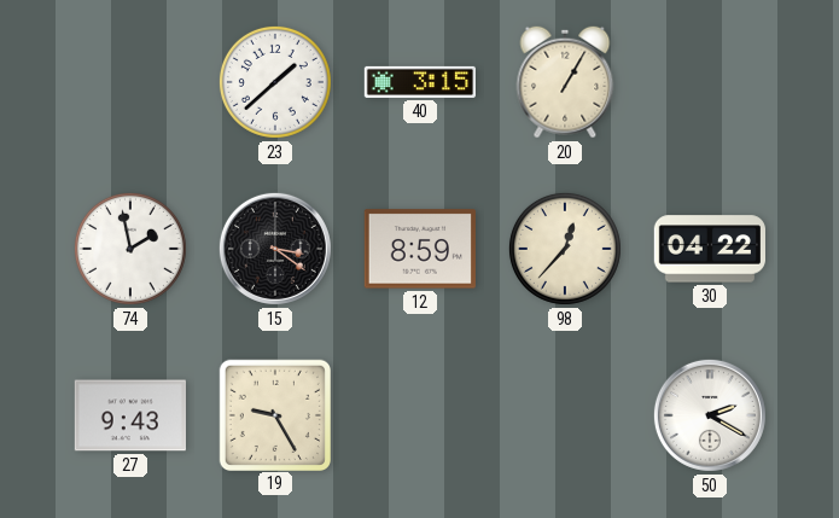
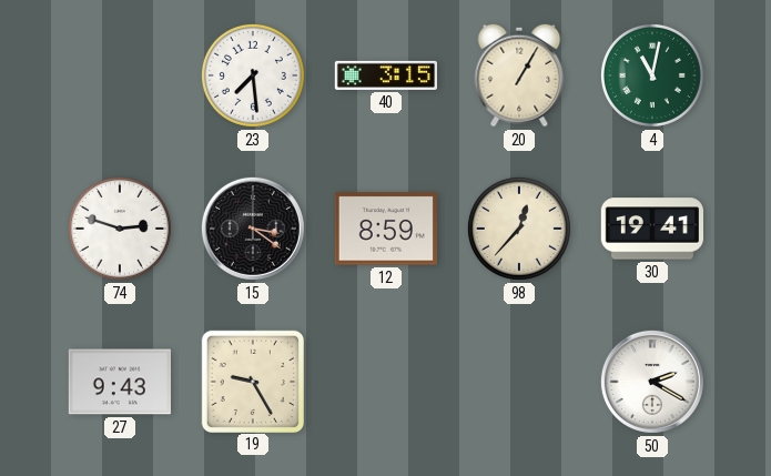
23: 1:38 -> 7:29 (253, 75)
4: none -> 11:02 (652, 75)
74: 1:58 -> 2:48 (120, 229)
30: 04:22 -> 19:41 (651, 229)
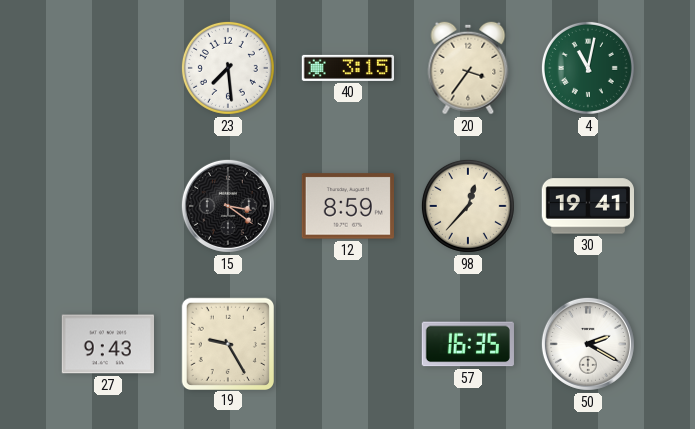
20: 1:05 -> 3:36 (468, 68)
74: 2:48 -> none (120, 229)
57: none -> 16:35 (468, 344)
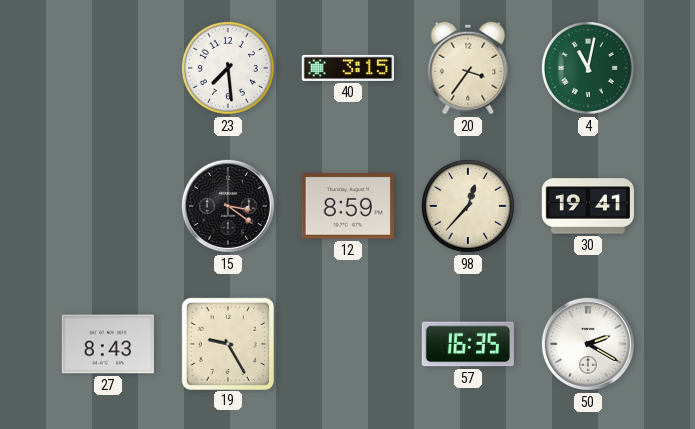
27: 9:43 -> 8:43 (107, 344)
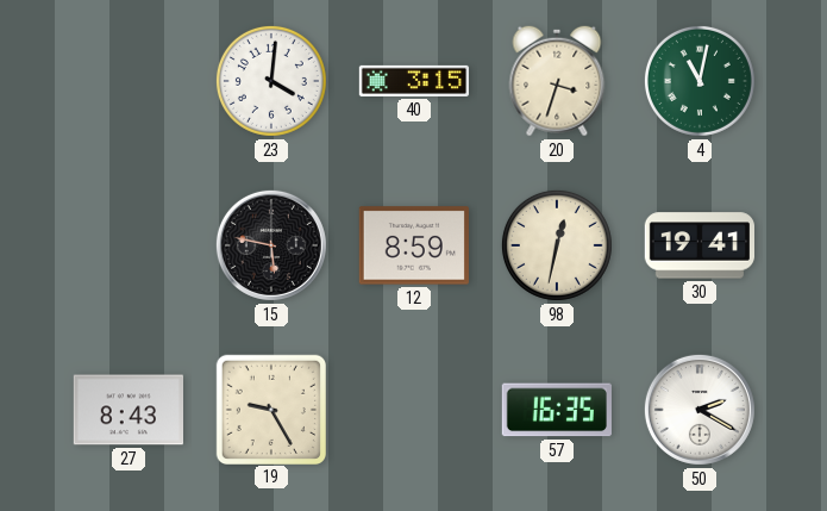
23: 7:29 -> 4:01 (271, 81)
20: 3:36 -> 3:33 (557, 81)
15: 3:21 -> 5:47 (271, 245)
98: 12:37 -> 12:32 (557, 245)
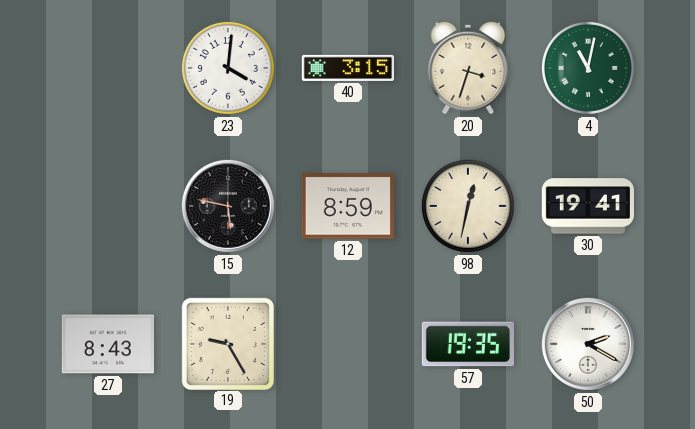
57: 16:35 -> 19:35 (468, 344)
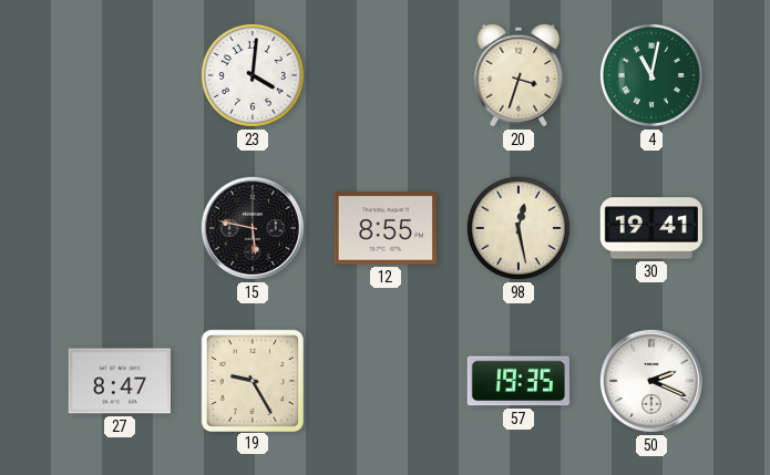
40: 3:15 -> none (347, 68)
12: 8:59 -> 8:55 (384, 228)
98: 12:32 -> 12:28 (519, 228)
27: 8:43 -> 8:47 (119, 381)
50: 2:20 -> 2:19 (651, 381)
